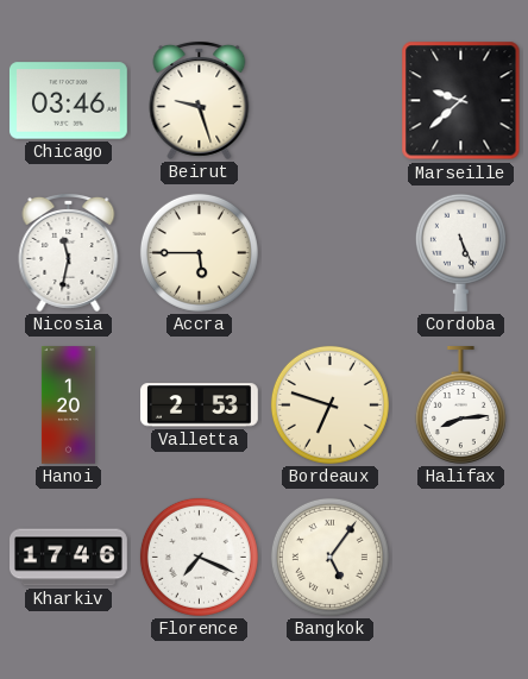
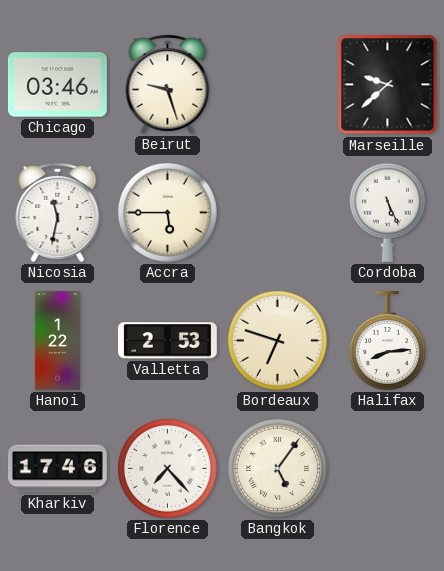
Hanoi: 1:20 -> 1:22 (57, 341)
Florence: 7:19 -> 7:23 (167, 468)
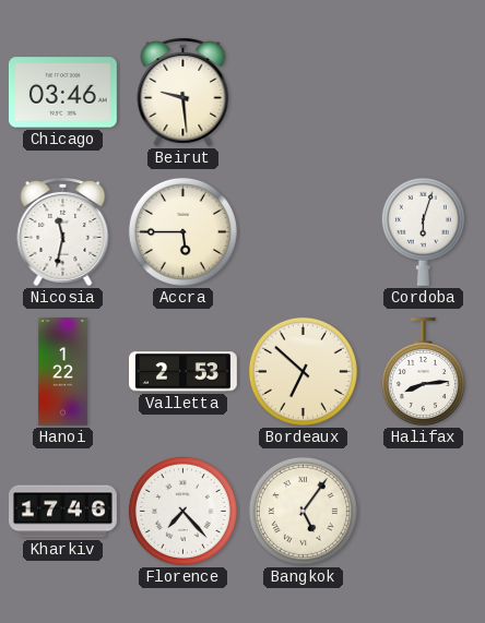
Beirut: 9:27 -> 9:29 (184, 92)
Marseille: 9:38 -> none (388, 85)
Cordoba: 5:26 -> 6:03 (423, 231)
Bordeaux: 6:48 -> 6:52 (303, 371)
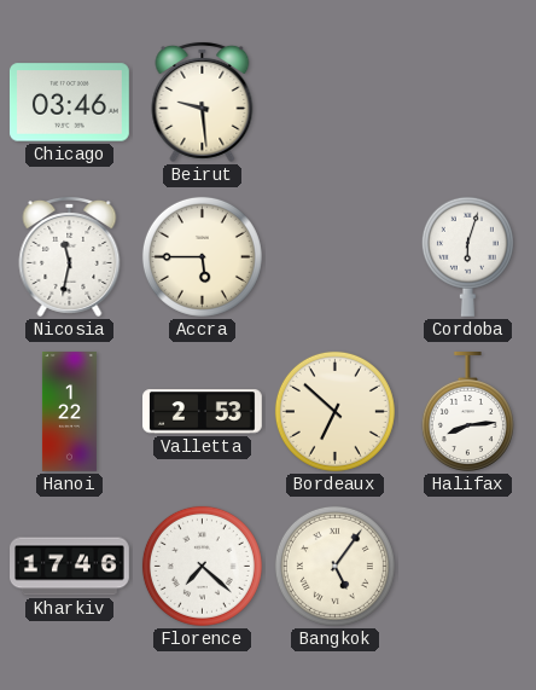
Florence: 7:23 -> 7:22 (202, 566)
